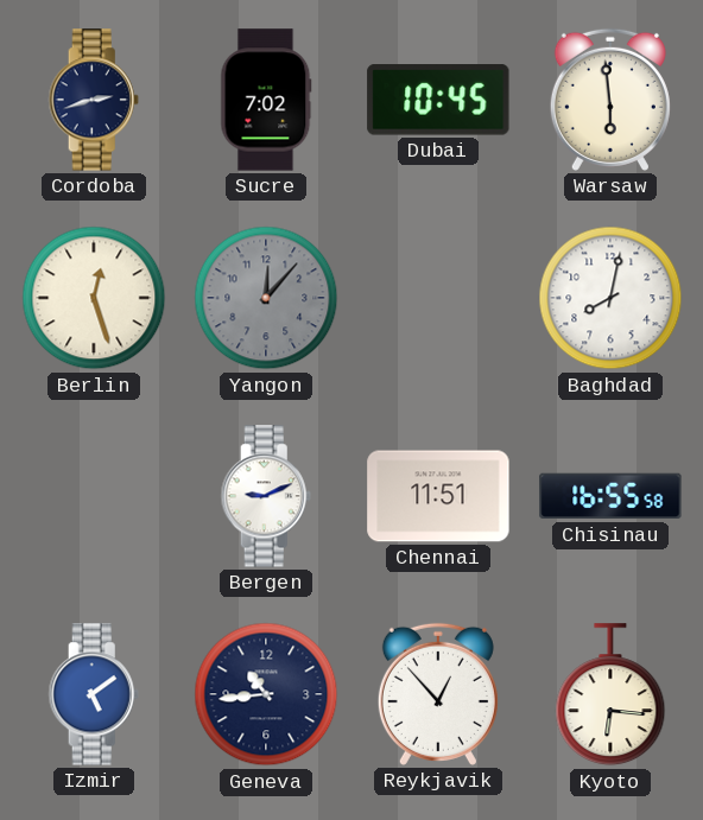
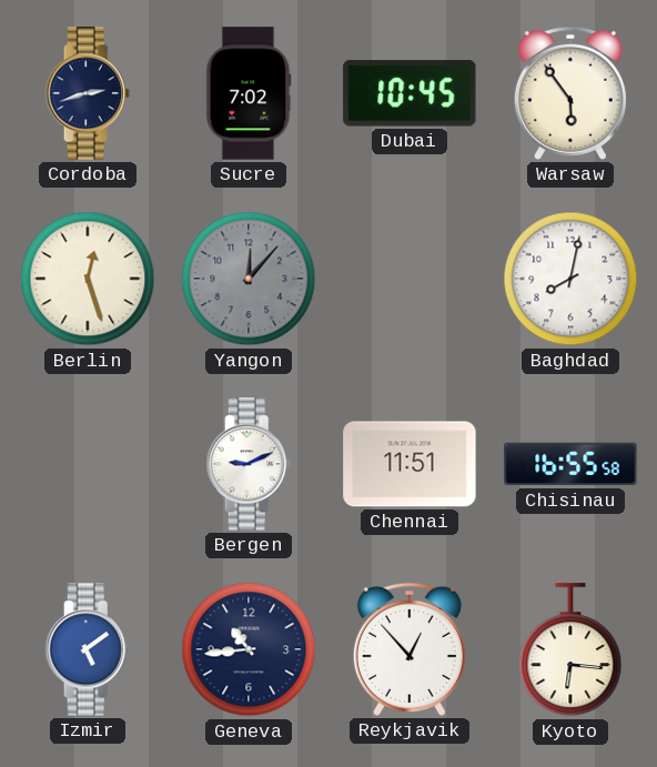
Warsaw: 5:59 -> 5:54 (570, 93)
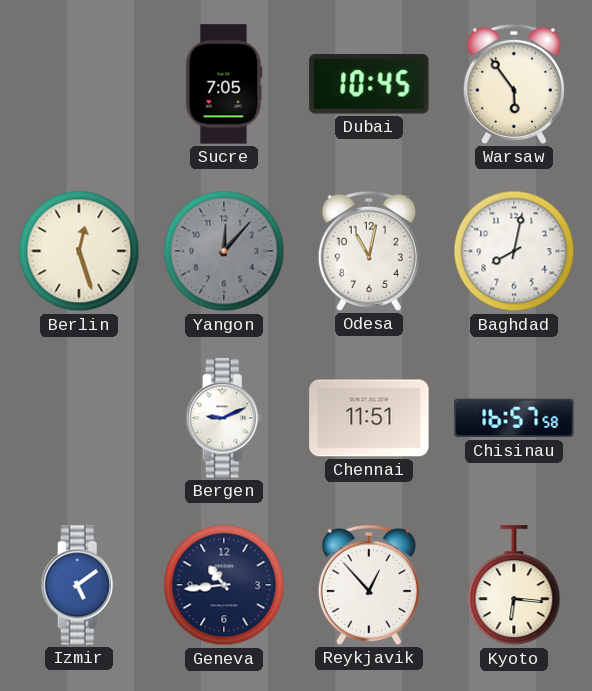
Cordoba: 2:42 -> none (88, 93)
Sucre: 7:02 -> 7:05 (224, 84)
Odesa: none -> 11:02 (369, 251)
Chisinau: 16:55 -> 16:57 (514, 418)
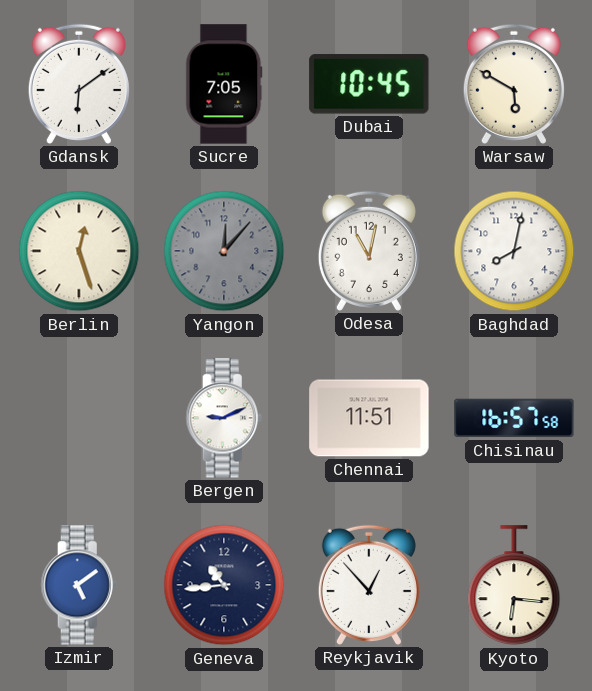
Gdansk: none -> 6:09 (79, 84)
Warsaw: 5:54 -> 5:50 (514, 84)
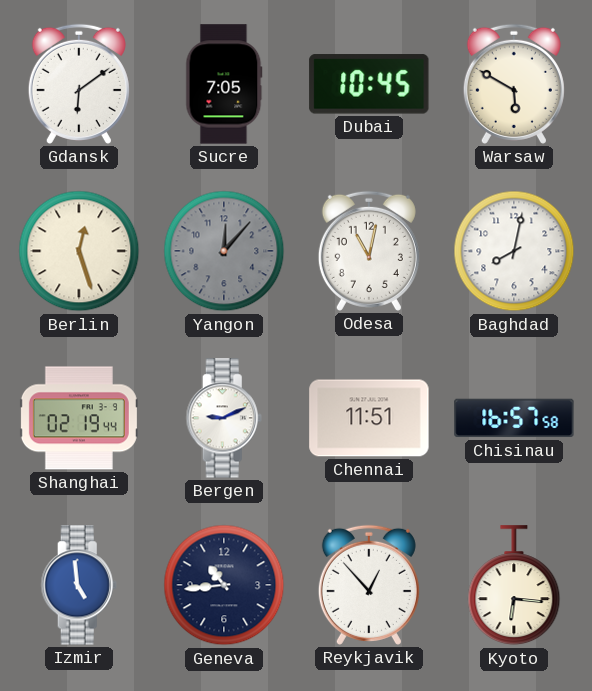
Shanghai: none -> 02:19 (79, 418)
Izmir: 5:09 -> 4:59 (79, 585)
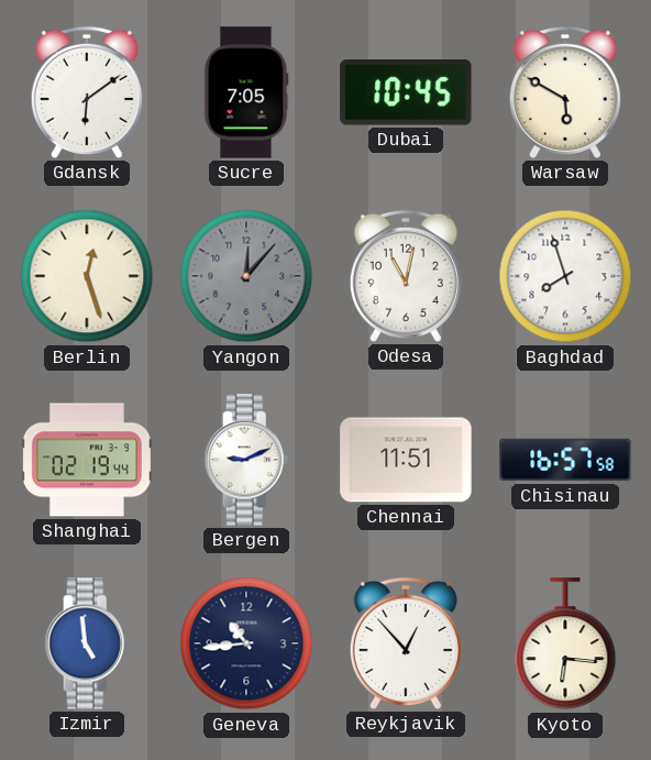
Baghdad: 8:02 -> 7:57 (565, 276)
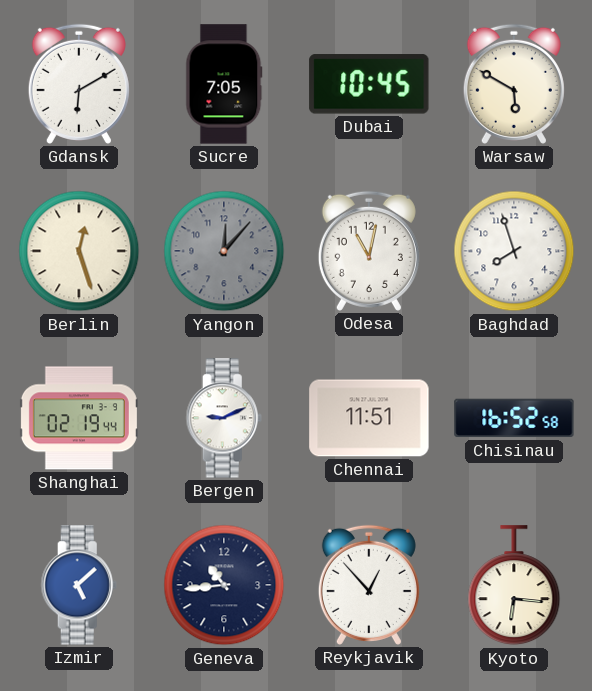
Gdansk: 6:09 -> 6:10 (79, 84)
Chisinau: 16:57 -> 16:52 (514, 418)
Izmir: 4:59 -> 5:08 (79, 585)
